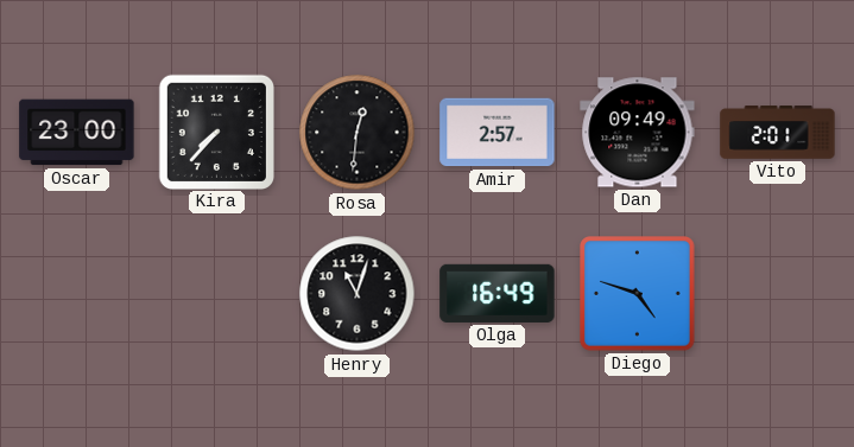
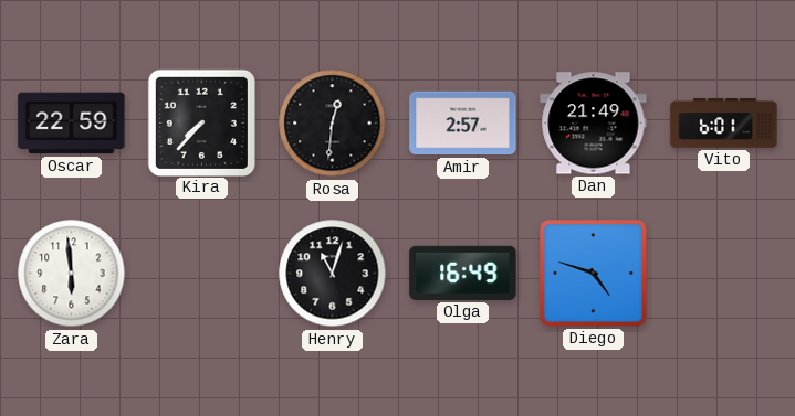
Oscar: 23:00 -> 22:59 (72, 124)
Dan: 09:49 -> 21:49 (594, 124)
Vito: 2:01 -> 6:01 (724, 124)
Zara: none -> 5:59 (72, 274)
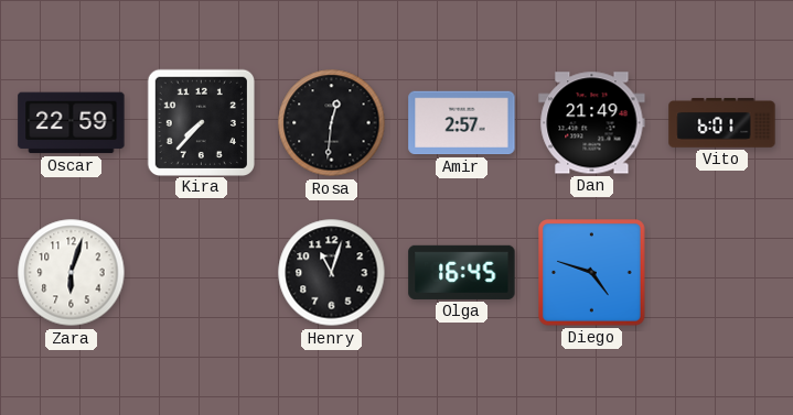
Zara: 5:59 -> 6:03 (72, 273)
Olga: 16:49 -> 16:45 (462, 272)
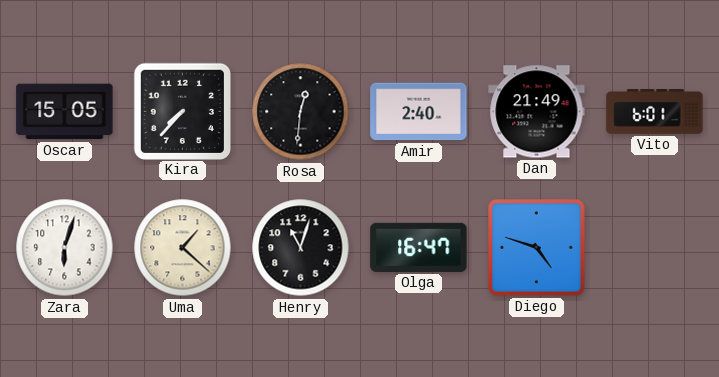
Oscar: 22:59 -> 15:05 (65, 112)
Amir: 2:57 -> 2:40 (419, 112)
Uma: none -> 1:22 (183, 248)
Olga: 16:45 -> 16:47 (419, 247)
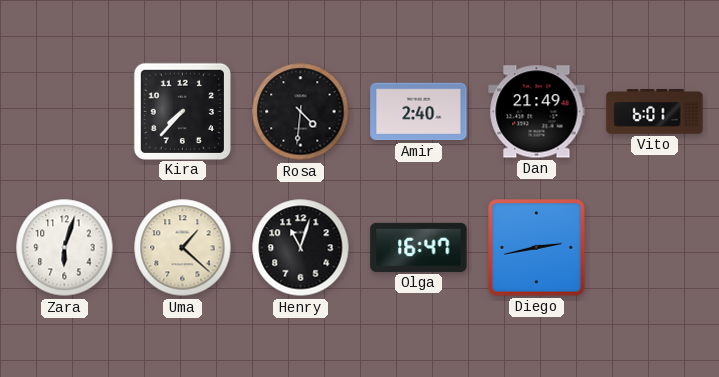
Oscar: 15:05 -> none (65, 112)
Rosa: 12:31 -> 4:31 (301, 112)
Diego: 4:48 -> 2:43 (537, 248)
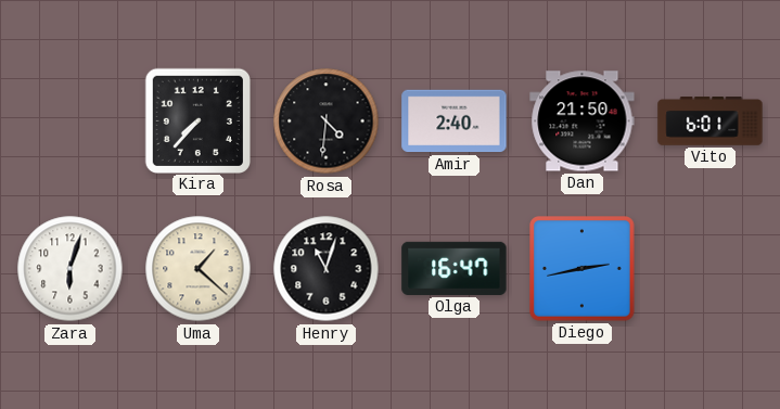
Dan: 21:49 -> 21:50 (583, 122)
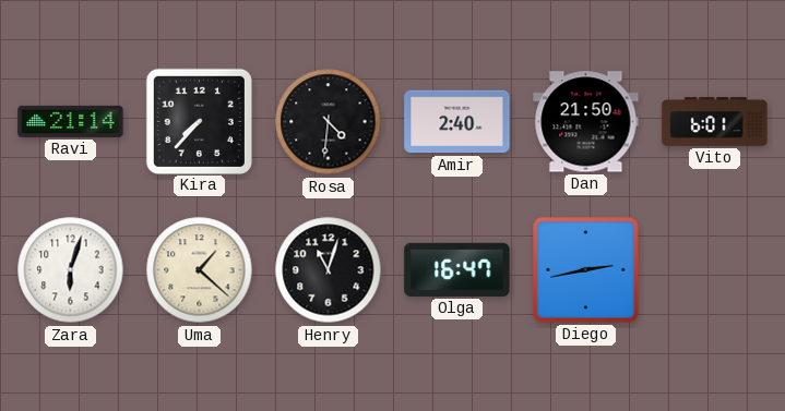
Ravi: none -> 21:14 (71, 121)
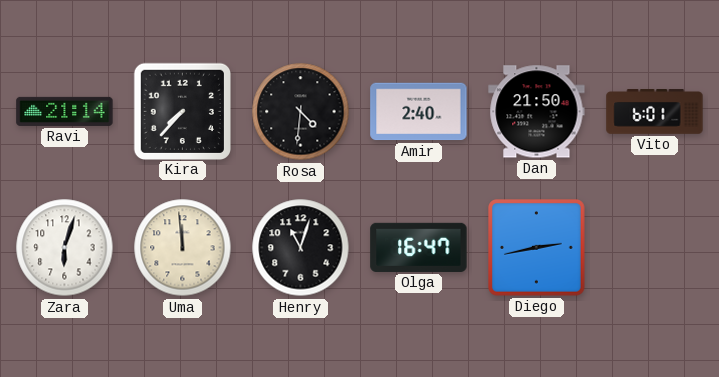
Uma: 1:22 -> 11:59 (183, 248)
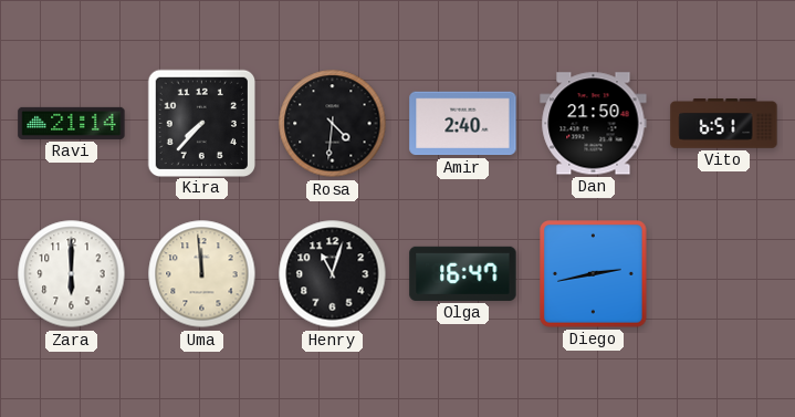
Vito: 6:01 -> 6:51 (724, 124)
Zara: 6:03 -> 6:00 (72, 274)
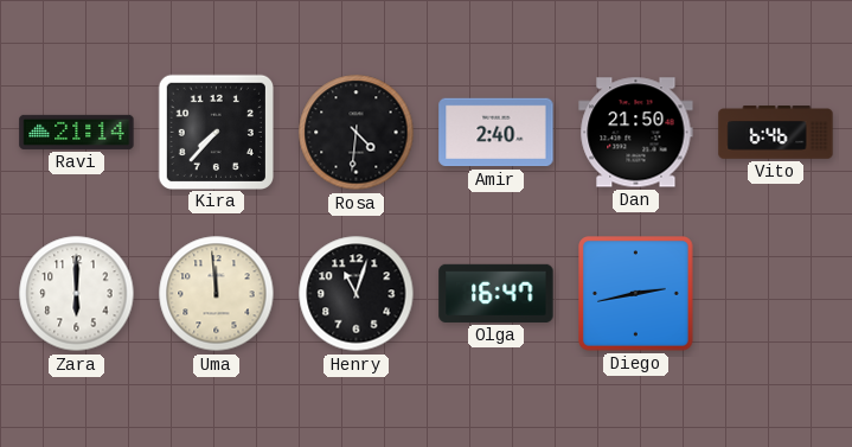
Vito: 6:51 -> 6:46 (776, 133)
